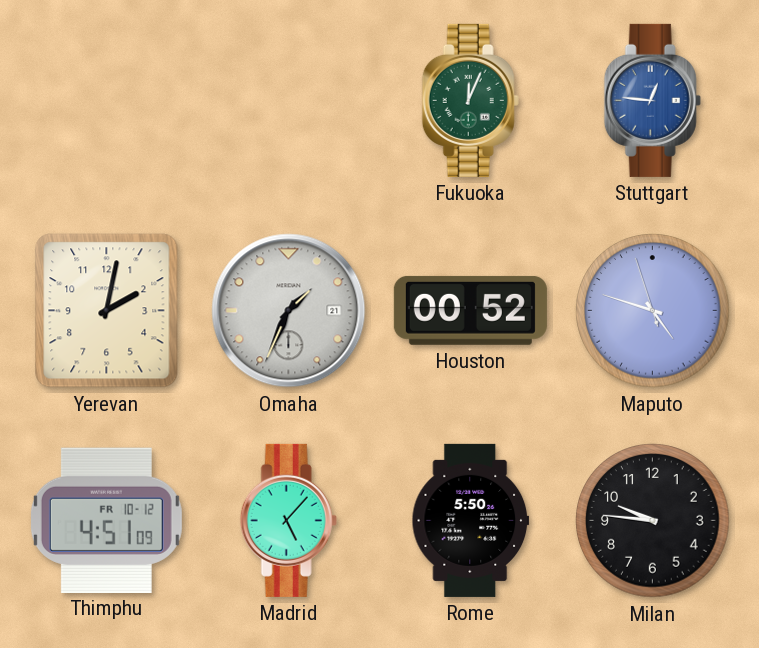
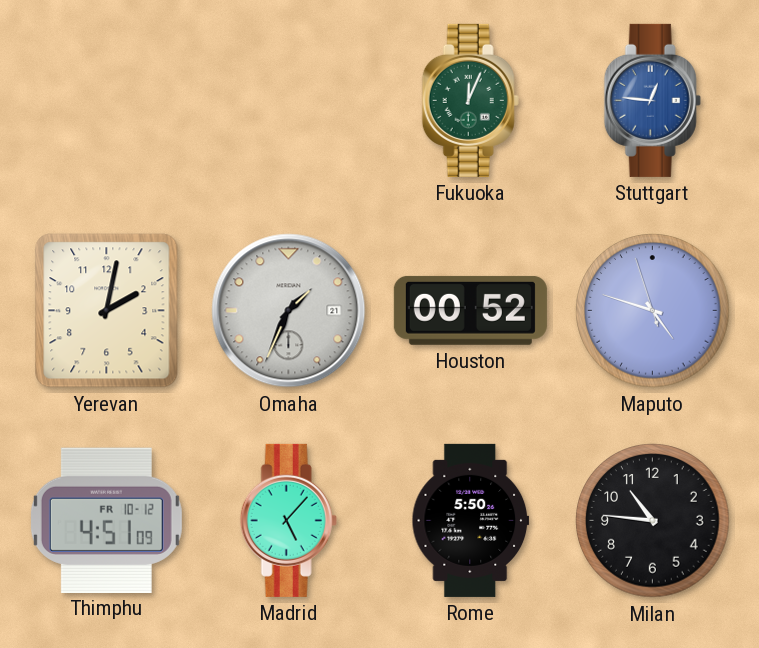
Milan: 9:46 -> 10:46 (653, 521)
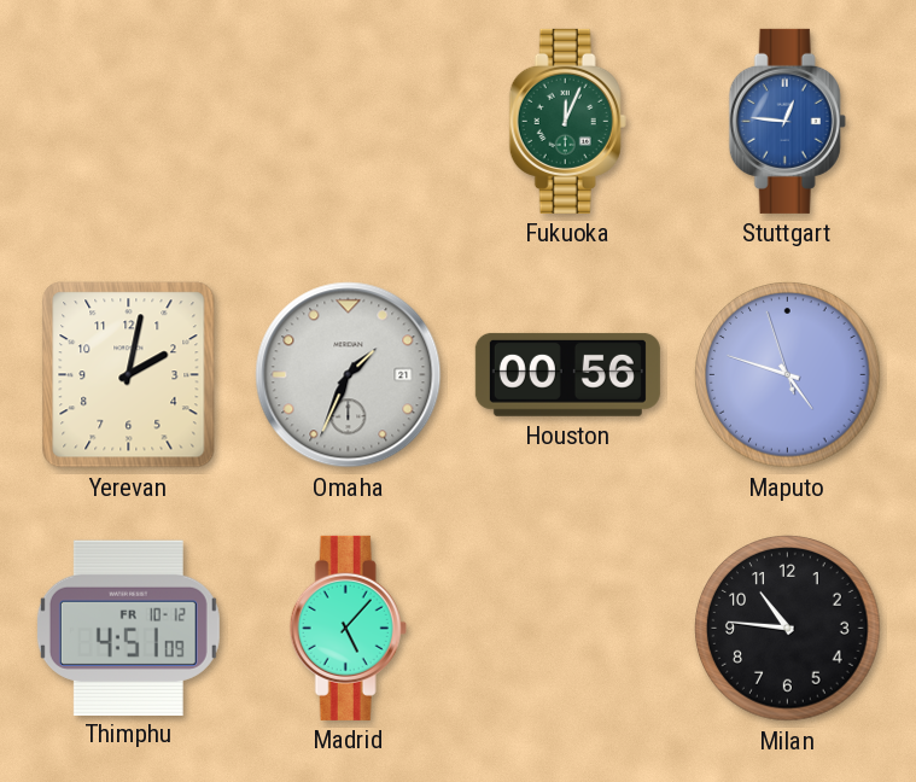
Houston: 00:52 -> 00:56 (567, 374)
Rome: 5:50 -> none (471, 520)
